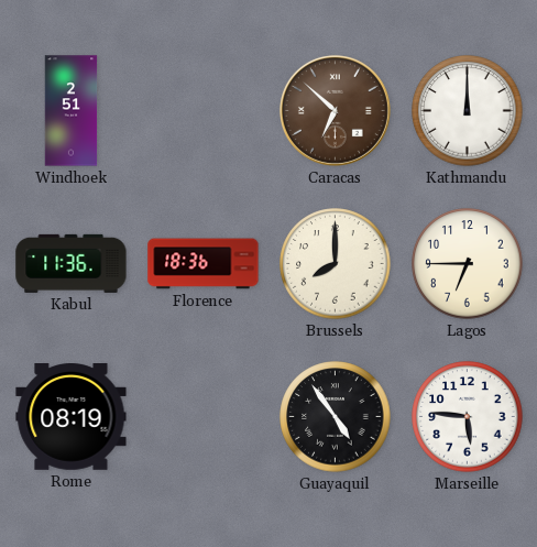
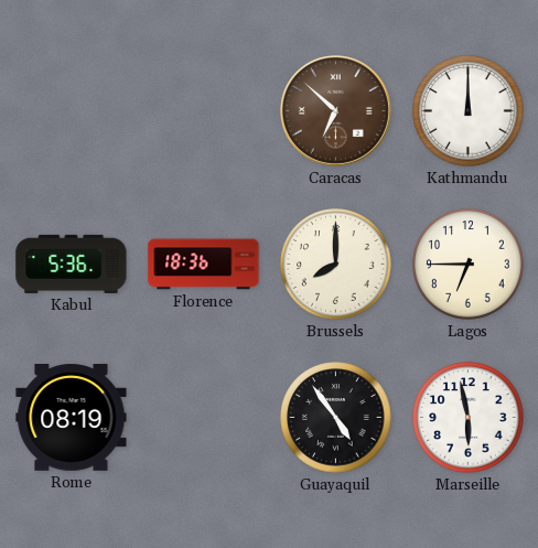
Windhoek: 2:51 -> none (72, 111)
Kabul: 11:36 -> 5:36 (72, 264)
Marseille: 5:46 -> 5:58 (469, 418)
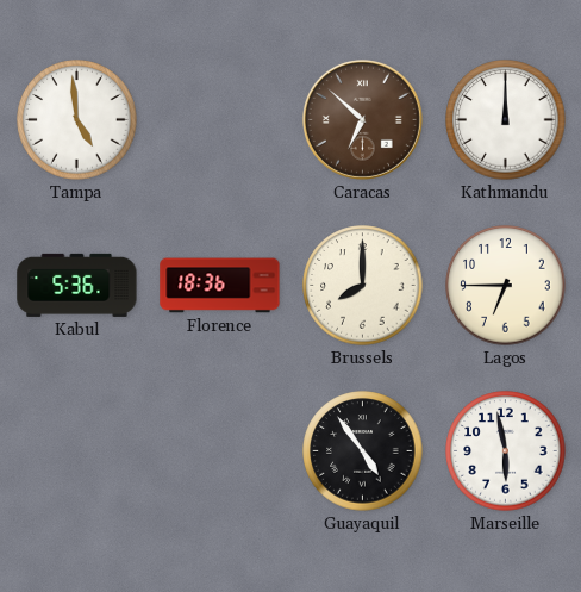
Tampa: none -> 4:59 (77, 120)
Rome: 08:19 -> none (72, 418)
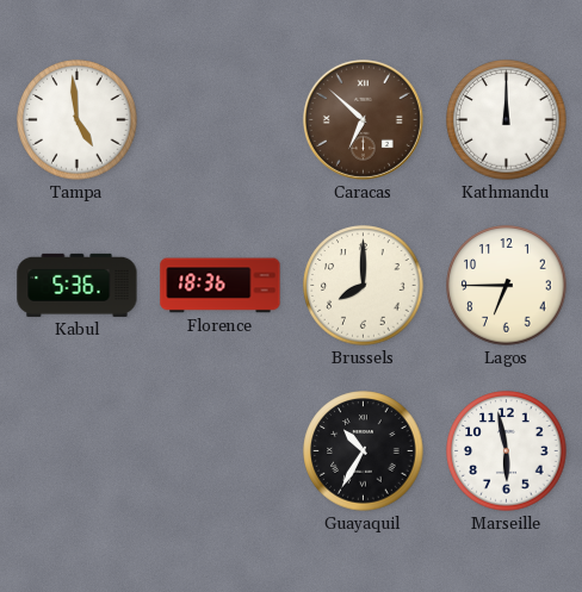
Guayaquil: 4:54 -> 10:35 (364, 451)
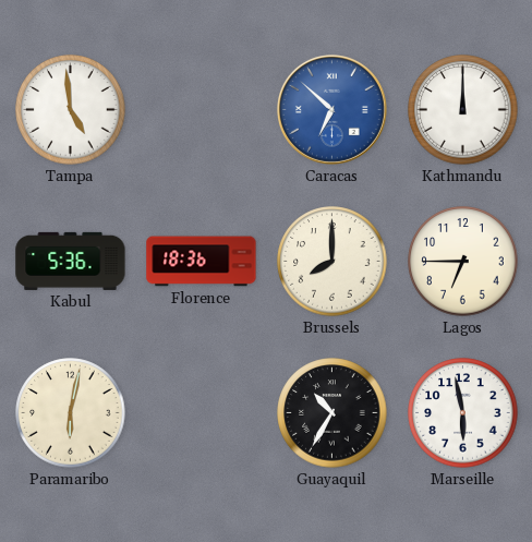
Caracas dial: brown -> blue (331, 109)
Paramaribo: none -> 6:02 (71, 413)
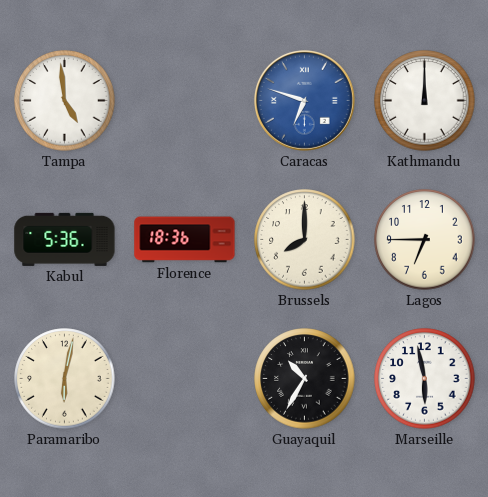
Caracas: 6:52 -> 6:48 (304, 100)
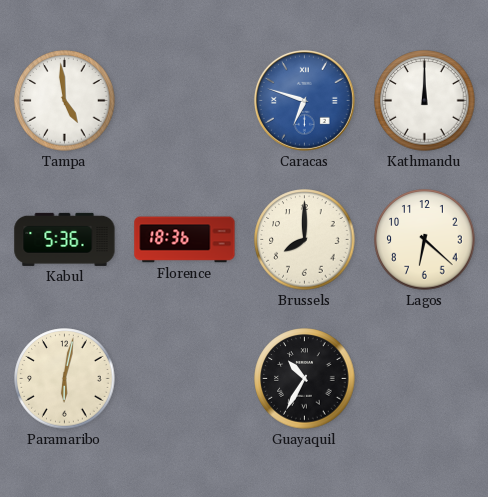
Lagos: 6:45 -> 6:22 (425, 240)
Marseille: 5:58 -> none (425, 379)
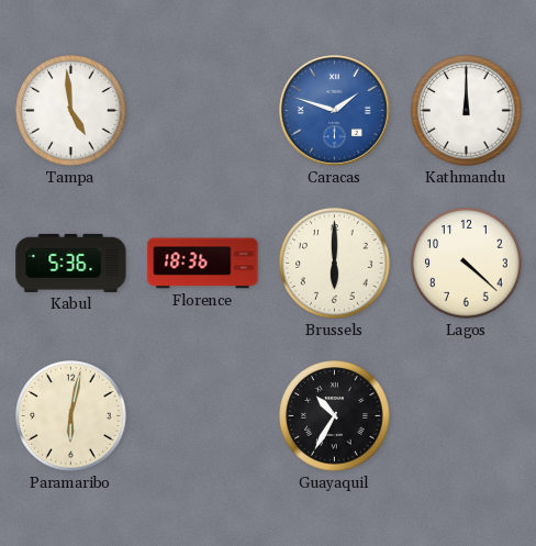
Caracas: 6:48 -> 1:48 (334, 110)
Brussels: 8:00 -> 6:00 (335, 264)
Lagos: 6:22 -> 4:22 (467, 264)
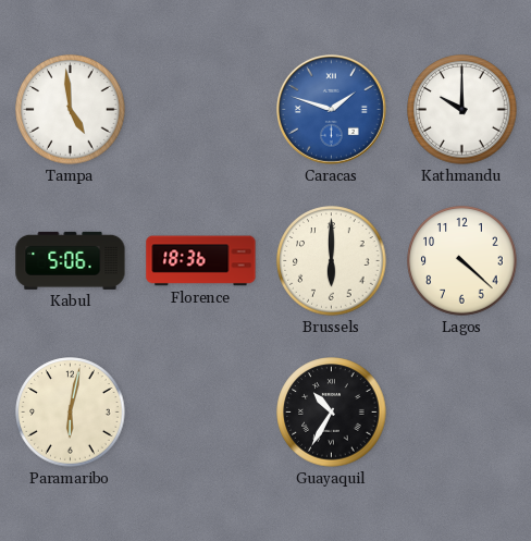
Kathmandu: 12:00 -> 10:00 (462, 110)
Kabul: 5:36 -> 5:06 (71, 260)
